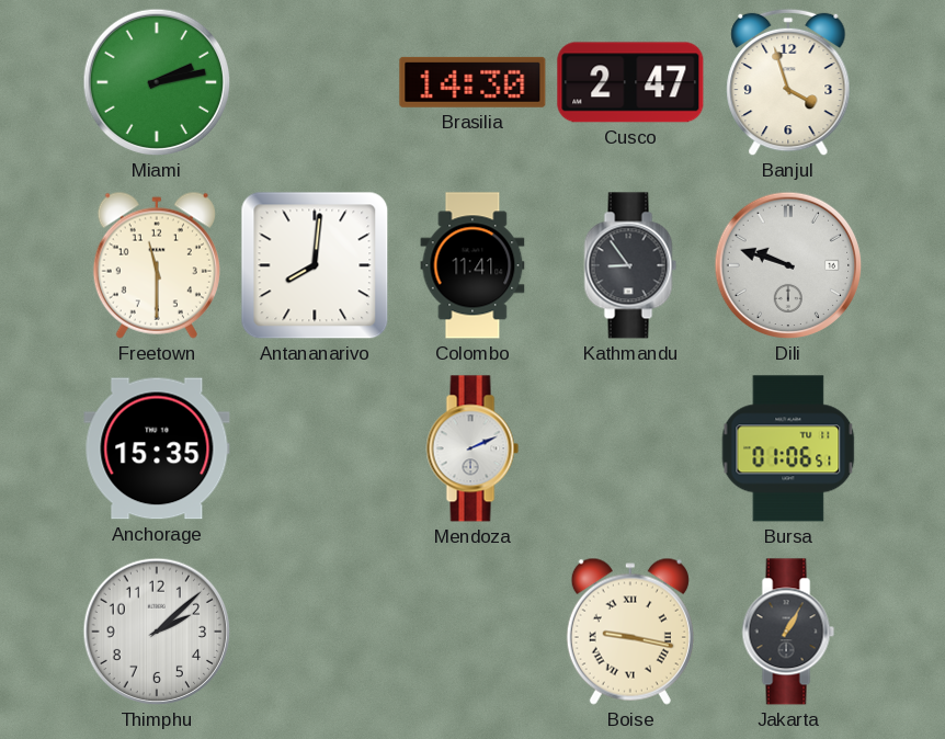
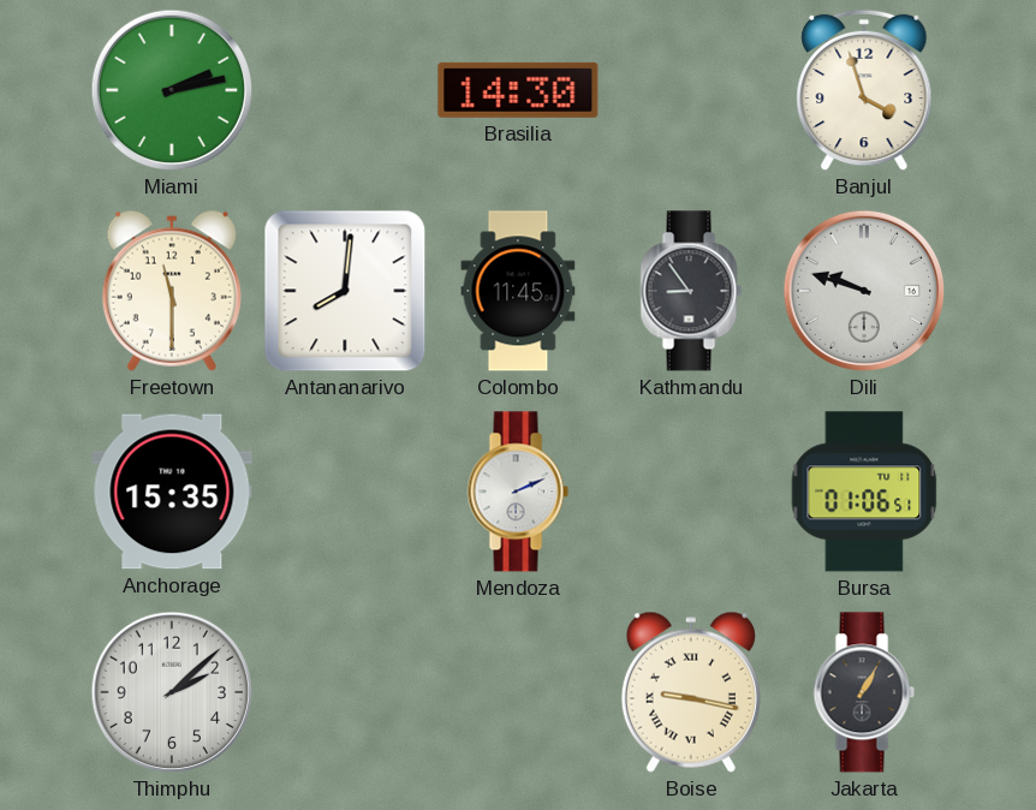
Cusco: 2:47 -> none (630, 82)
Colombo: 11:41 -> 11:45 (518, 291)
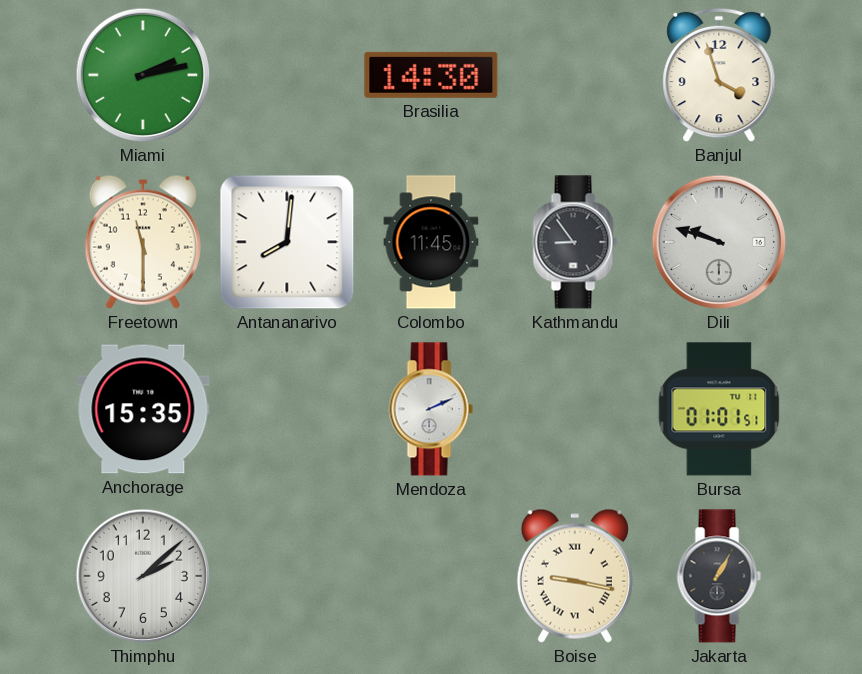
Bursa: 01:06 -> 01:01 (719, 409)
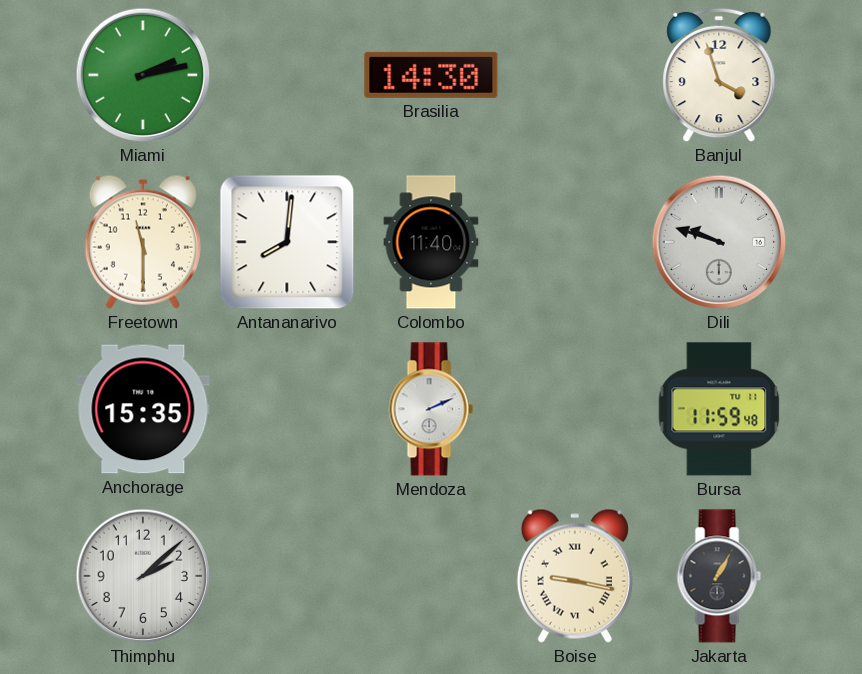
Colombo: 11:45 -> 11:40 (431, 242)
Kathmandu: 8:54 -> none (575, 242)
Bursa: 01:01 -> 11:59 (719, 409)
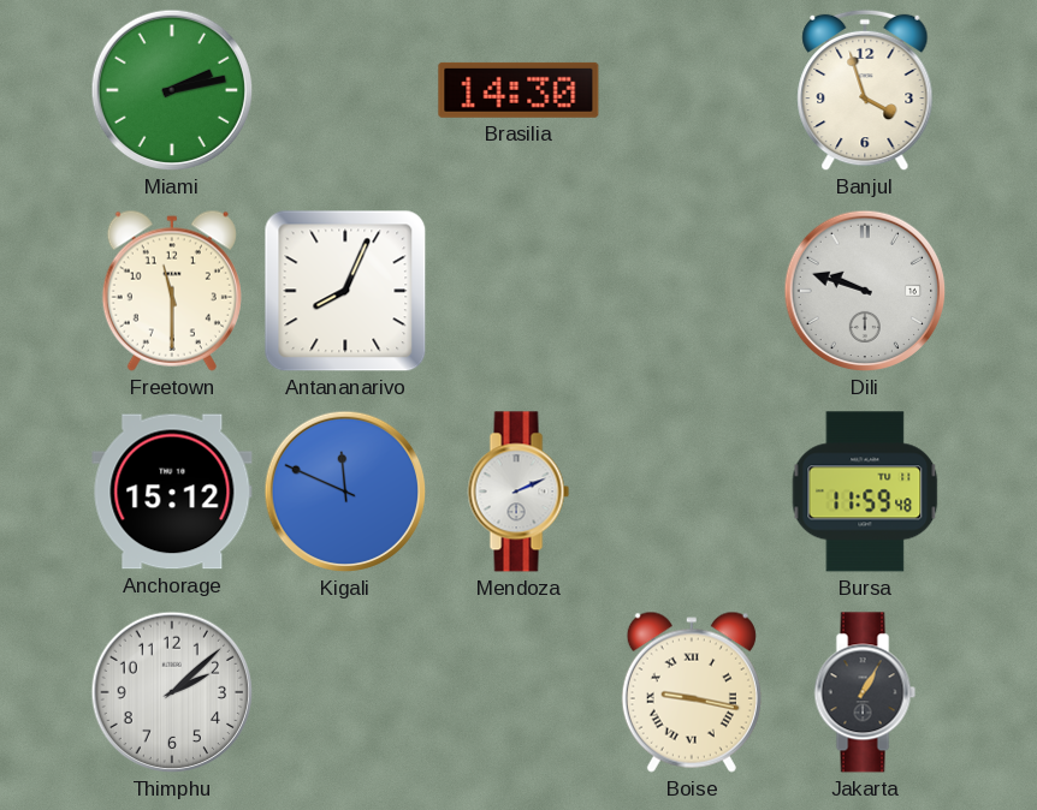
Antananarivo: 8:01 -> 8:04 (345, 291)
Colombo: 11:40 -> none (431, 242)
Anchorage: 15:35 -> 15:12 (172, 492)
Kigali: none -> 11:49 (345, 492)
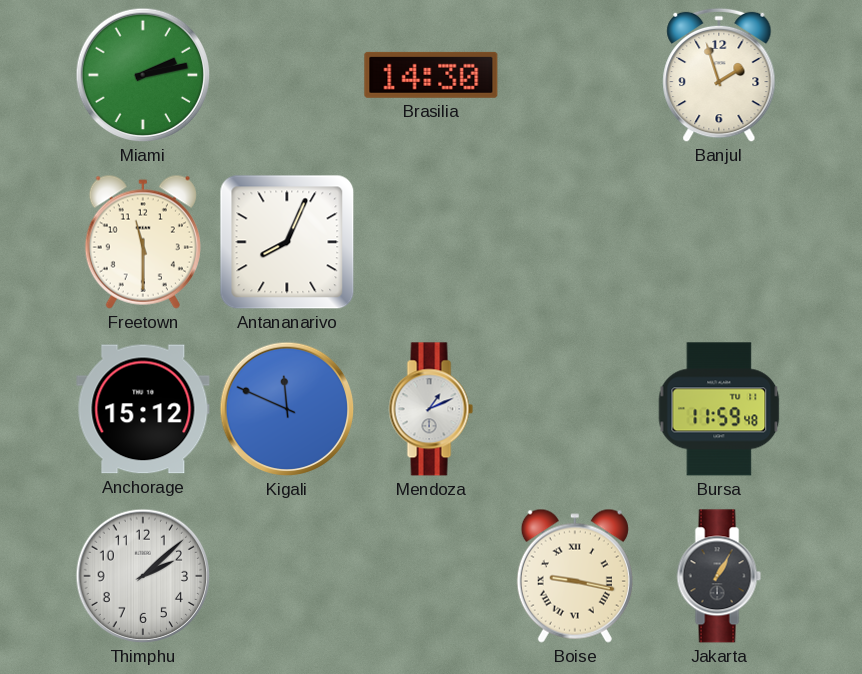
Banjul: 3:57 -> 1:57 (719, 75)
Dili: 9:48 -> none (865, 291)
Mendoza: 2:11 -> 1:11 (431, 409)
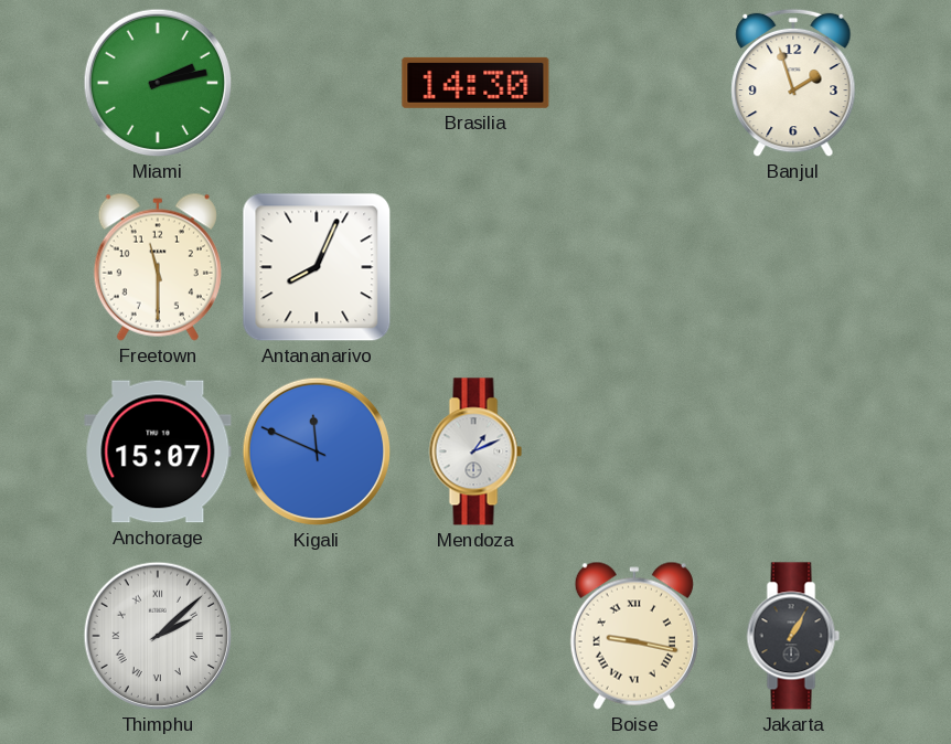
Anchorage: 15:12 -> 15:07 (158, 451)
Bursa: 11:59 -> none (719, 409)
Thimphu numerals: Arabic -> Roman (158, 636)
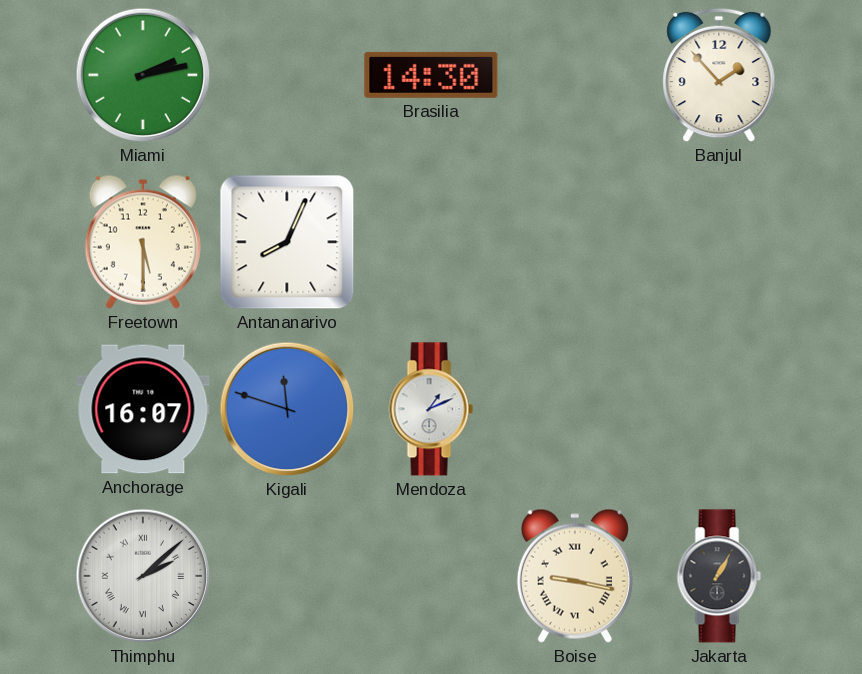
Banjul: 1:57 -> 1:53 (719, 75)
Freetown: 11:30 -> 5:30 (143, 242)
Anchorage: 15:07 -> 16:07 (143, 409)
Kigali: 11:49 -> 11:48 (287, 409)
